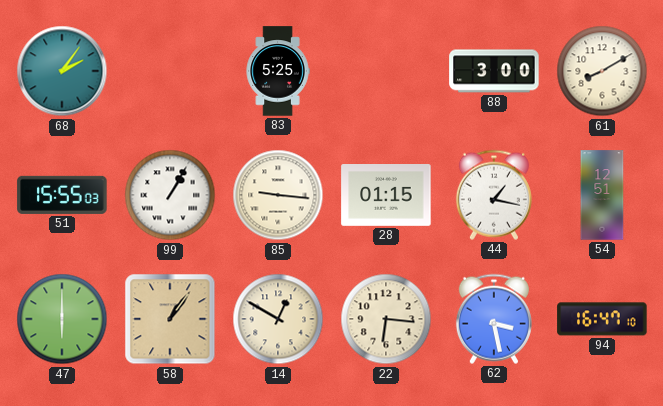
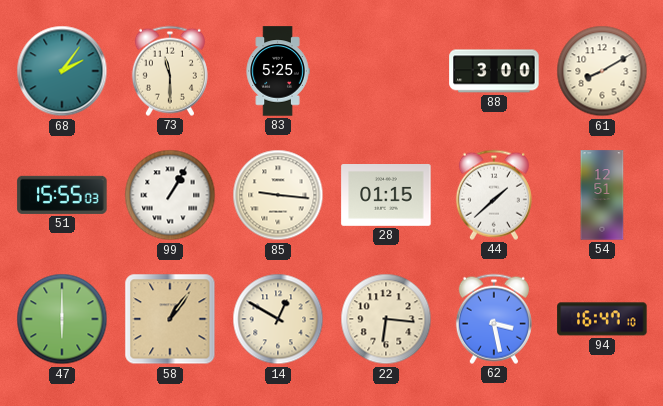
73: none -> 11:30 (170, 71)
44: 1:17 -> 1:38 (494, 195)
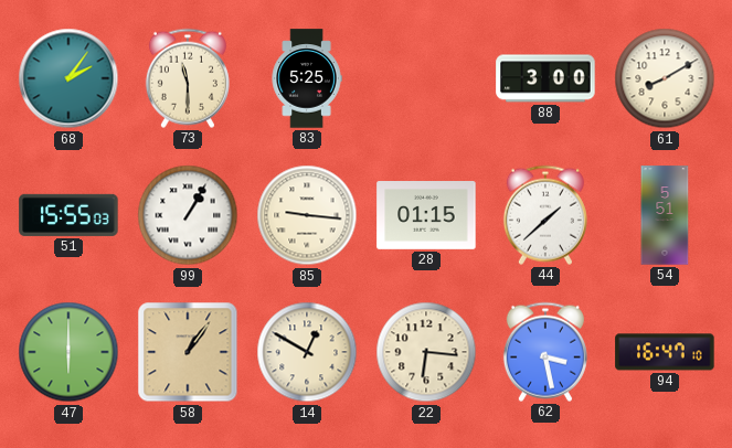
54: 12:51 -> 5:51 (665, 215)
